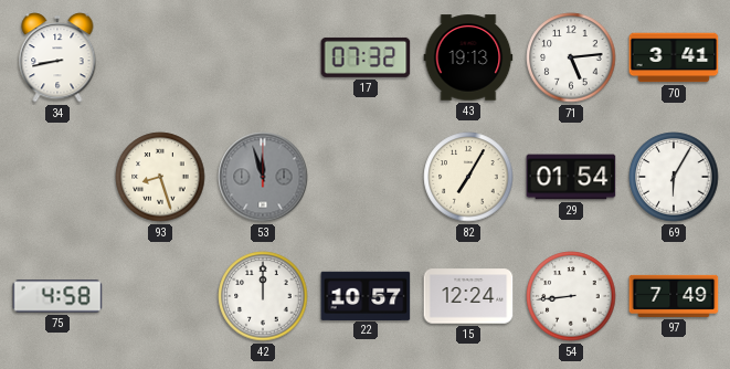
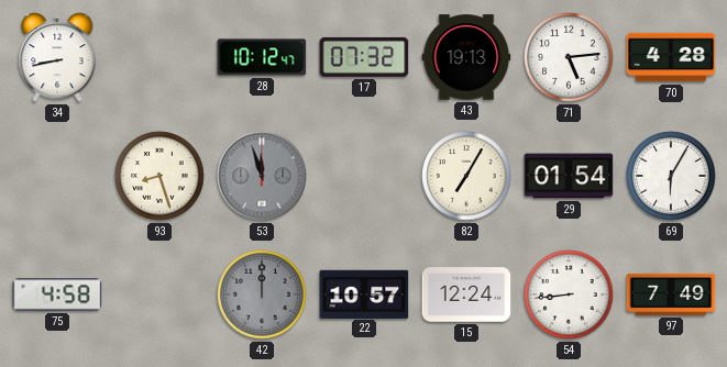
28: none -> 10:12 (262, 57)
70: 3:41 -> 4:28 (671, 57)
42 dial: white -> grey (262, 294)
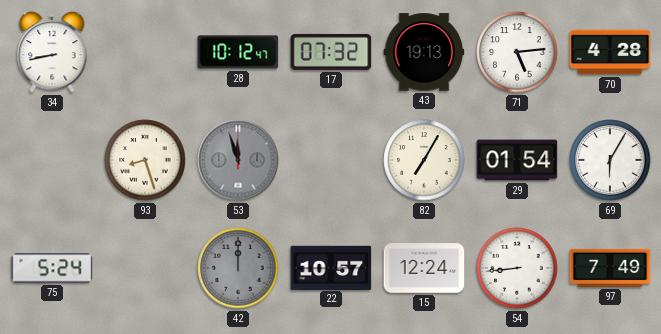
75: 4:58 -> 5:24 (52, 268)
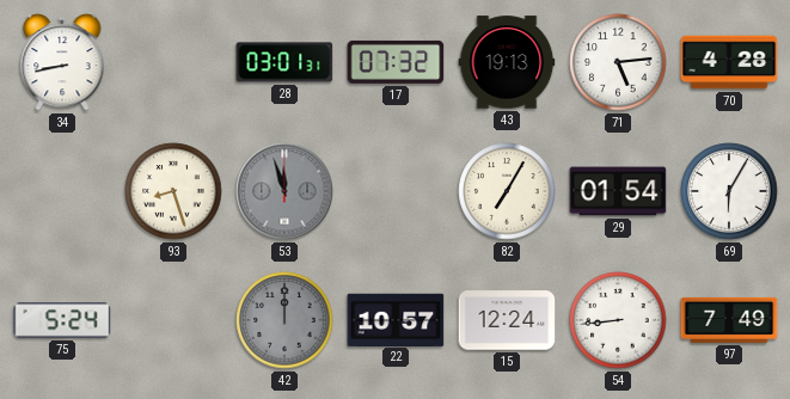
28: 10:12 -> 03:01 (284, 62)
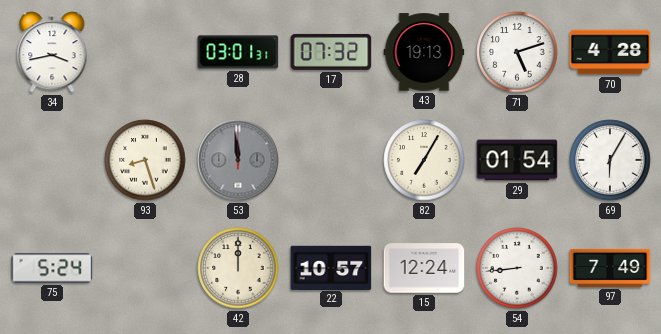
34: 8:43 -> 3:43 (52, 52)
71: 5:14 -> 5:12 (517, 52)
53: 11:57 -> 11:59 (238, 160)
42 dial: grey -> cream (238, 268)
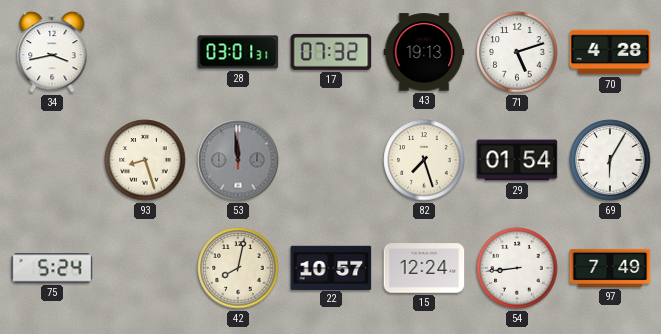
82: 7:05 -> 7:27 (424, 160)
42: 12:00 -> 8:02 (238, 268)
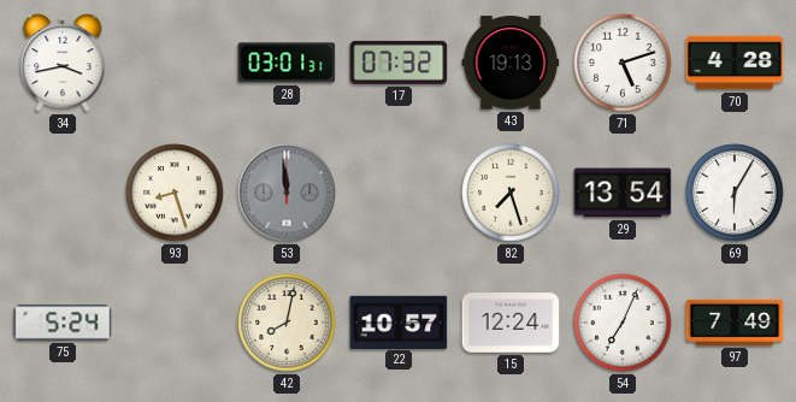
29: 01:54 -> 13:54 (623, 193)
54: 8:44 -> 7:04 (623, 323)
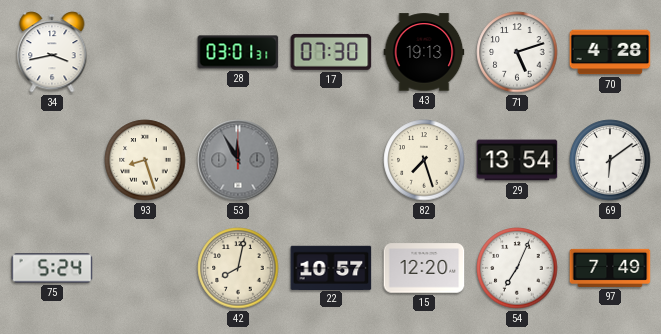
17: 07:32 -> 07:30 (331, 52)
53: 11:59 -> 11:55 (238, 160)
69: 6:05 -> 6:09 (610, 160)
15: 12:24 -> 12:20 (424, 268)
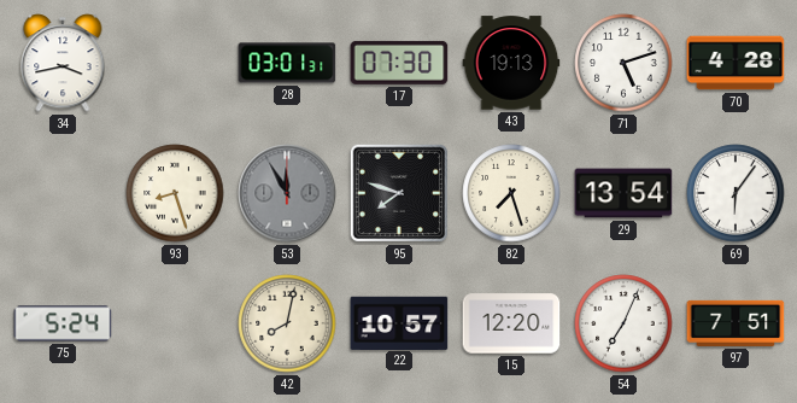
95: none -> 7:48 (399, 193)
69: 6:09 -> 6:06 (736, 193)
97: 7:49 -> 7:51 (736, 323)
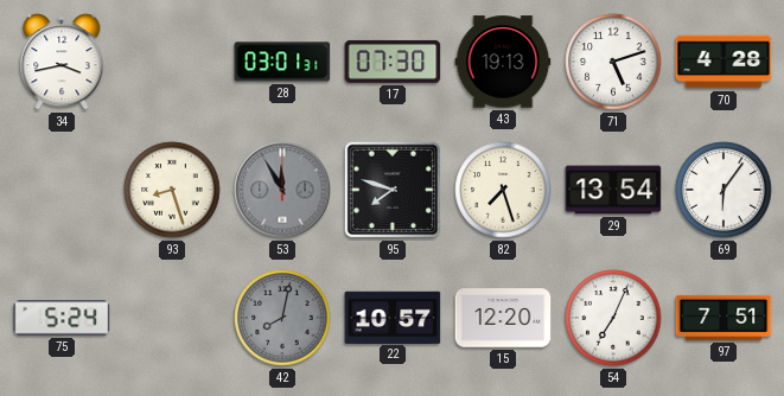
42 dial: cream -> grey (282, 318)
